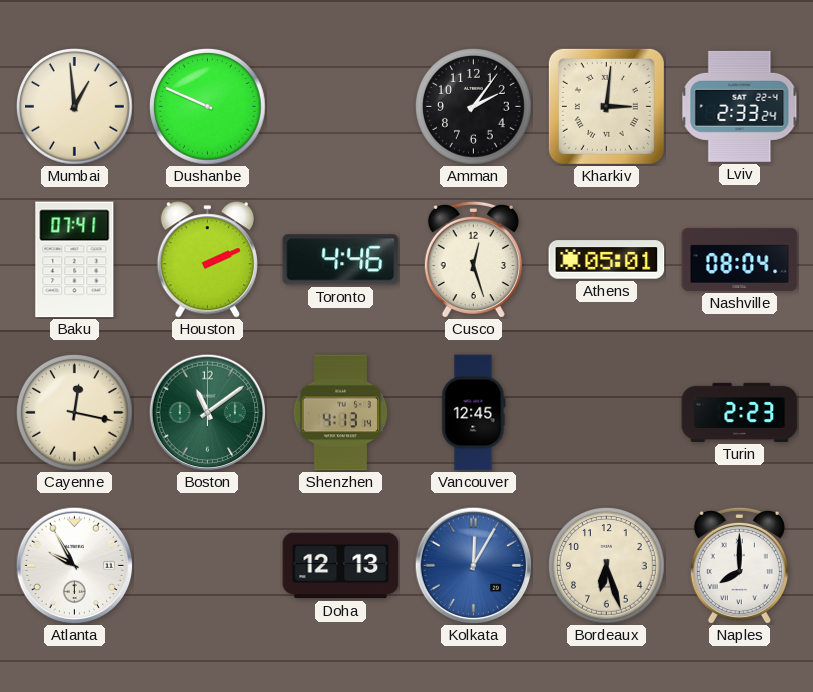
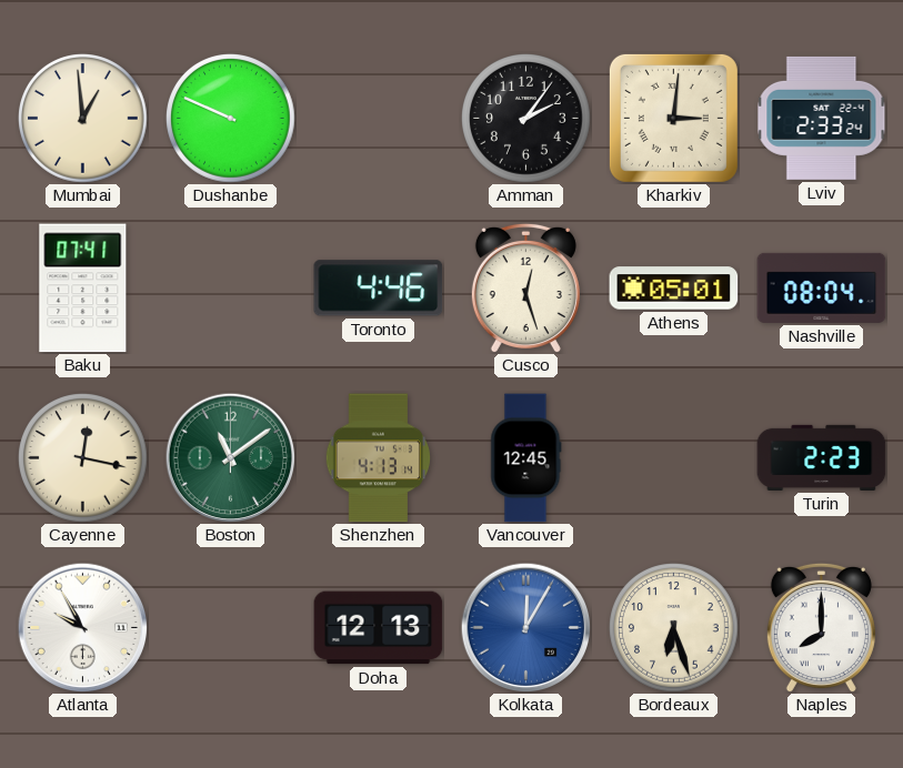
Houston: 2:11 -> none (207, 260)
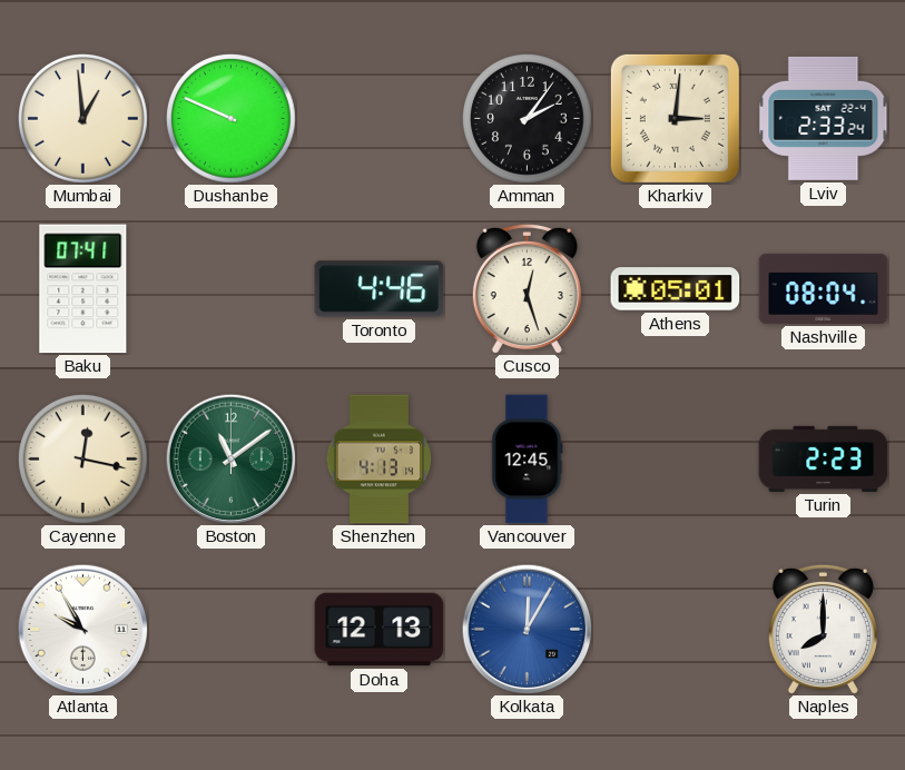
Bordeaux: 6:27 -> none (674, 628)
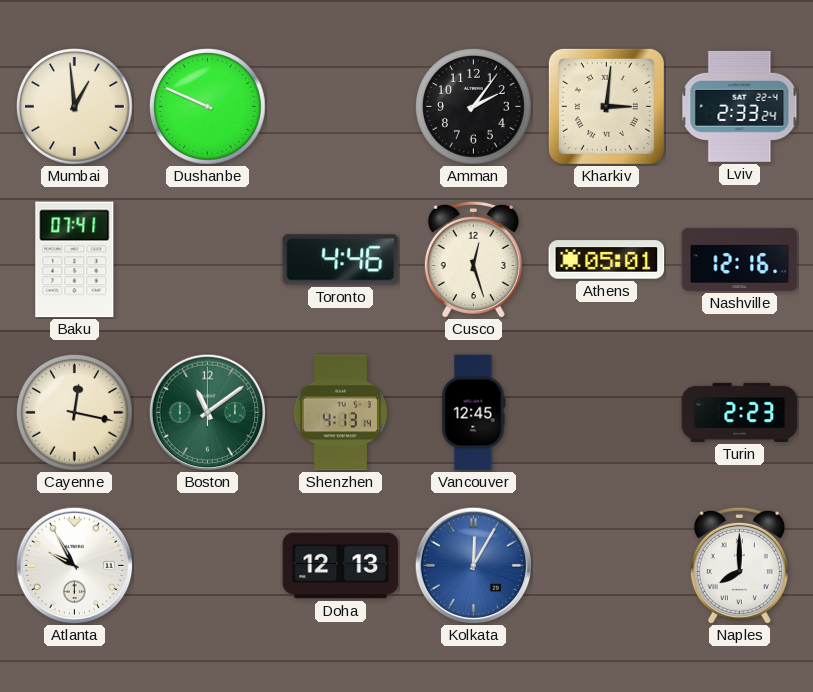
Nashville: 08:04 -> 12:16 (740, 259)
